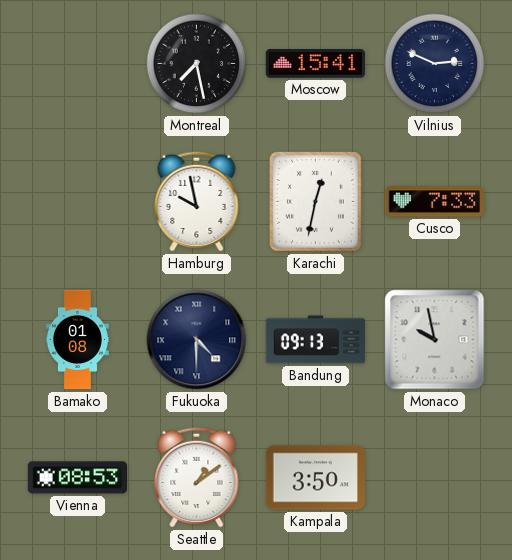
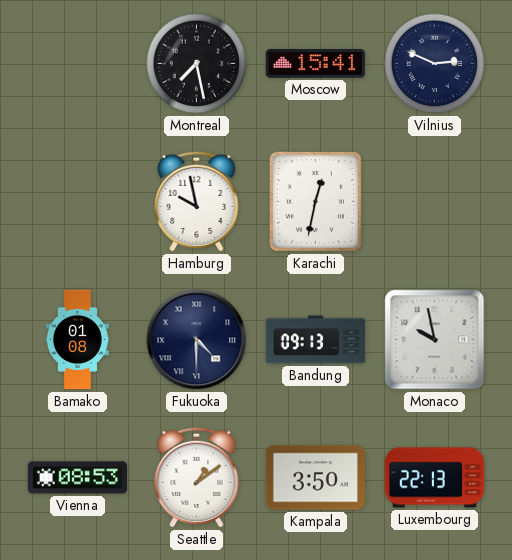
Cusco: 7:33 -> none (435, 202)
Luxembourg: none -> 22:13 (435, 478)
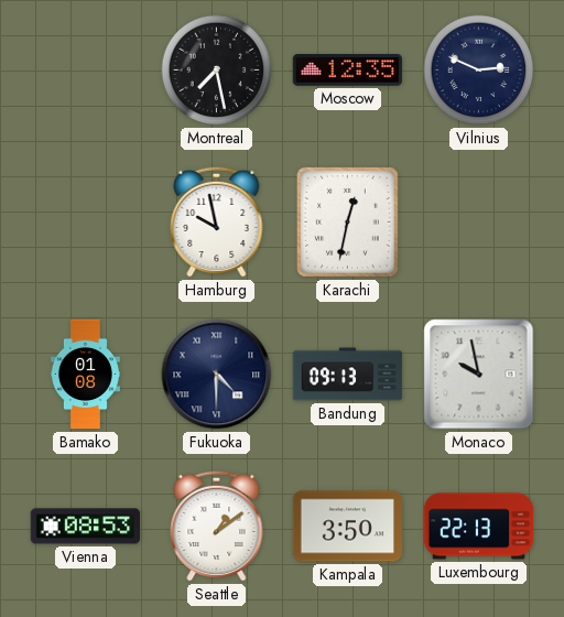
Moscow: 15:41 -> 12:35 (347, 71)
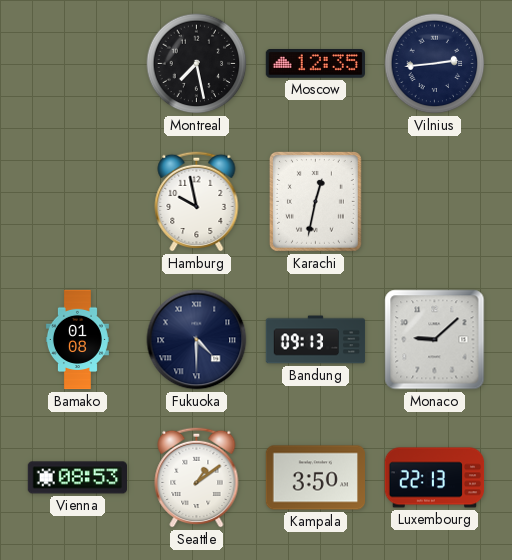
Vilnius: 2:49 -> 2:44 (435, 64)
Monaco: 9:58 -> 9:08 (435, 340)
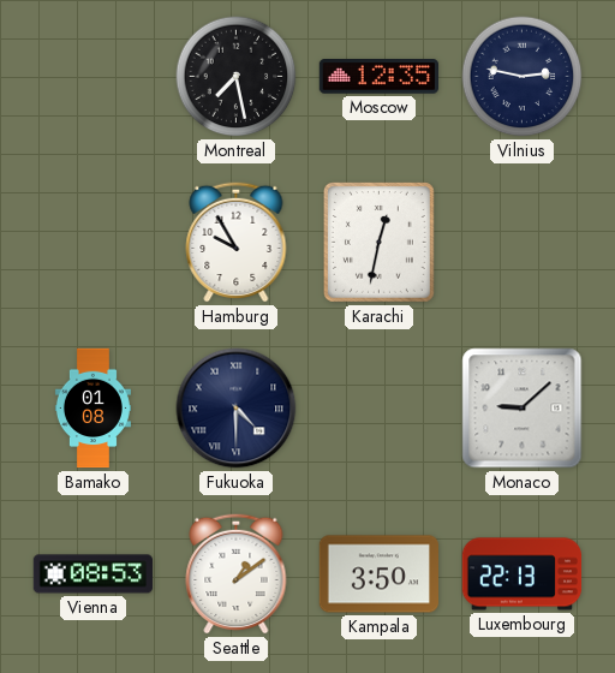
Vilnius: 2:44 -> 2:47 (523, 77)
Hamburg: 9:58 -> 9:55 (237, 242)
Bandung: 09:13 -> none (316, 340)
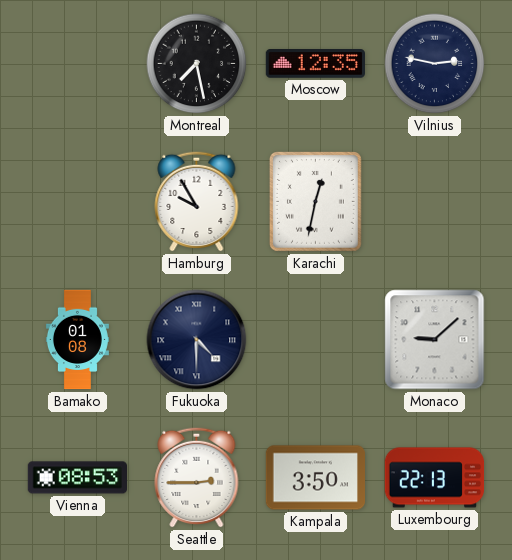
Seattle: 1:09 -> 2:45 (197, 477)
